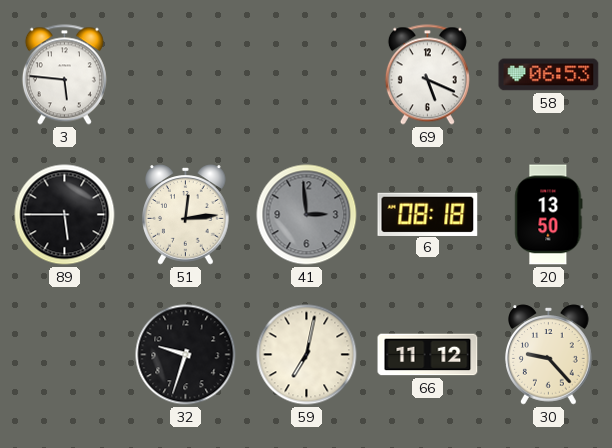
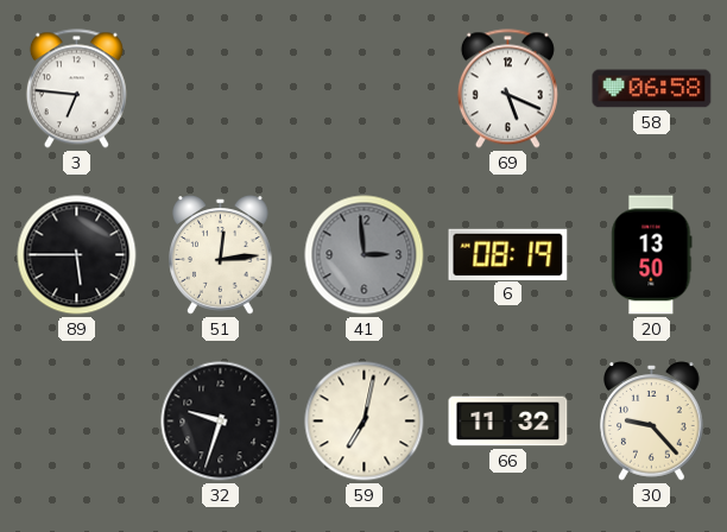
3: 5:46 -> 6:46 (76, 89)
58: 06:53 -> 06:58 (652, 89)
6: 08:18 -> 08:19 (508, 254)
66: 11:12 -> 11:32 (508, 422)
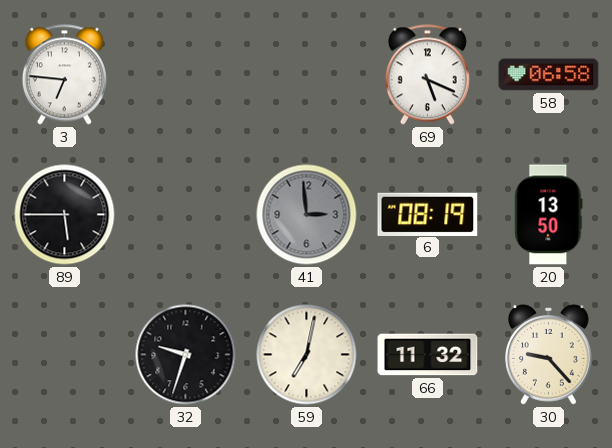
51: 12:14 -> none (221, 255)
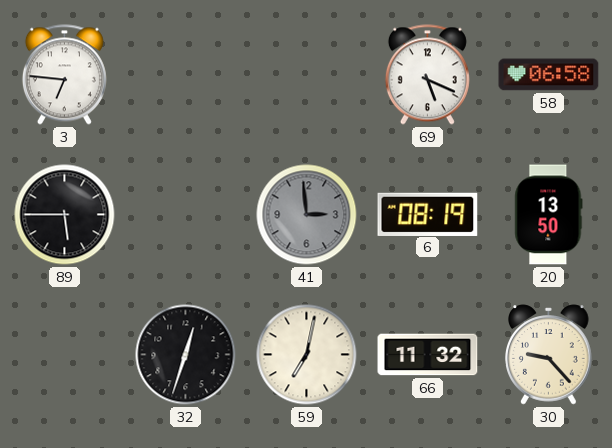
32: 9:33 -> 12:33 (186, 355)
